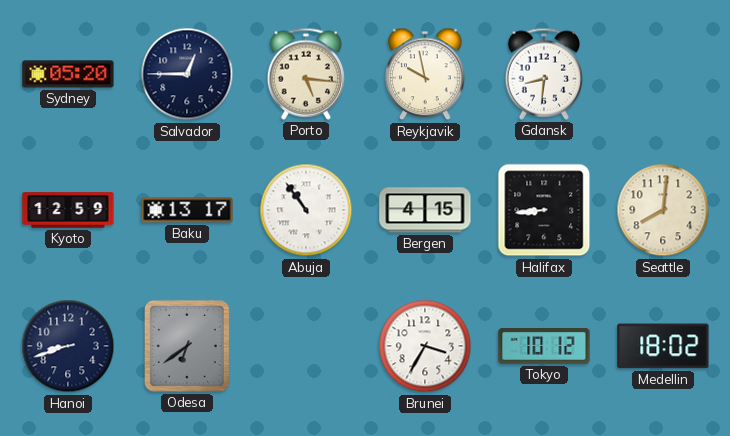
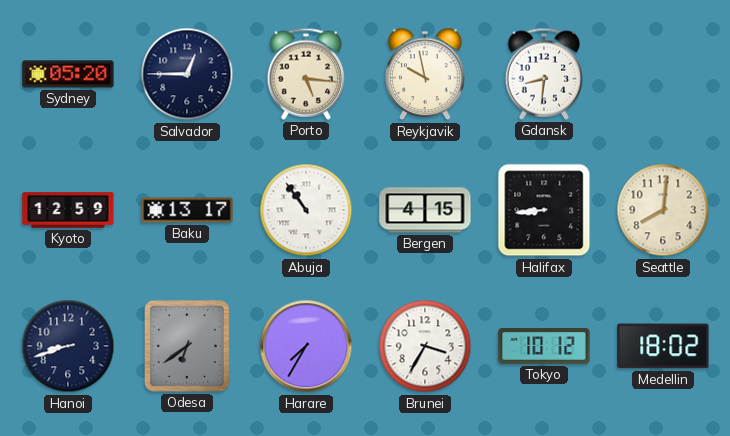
Harare: none -> 7:35 (306, 346)
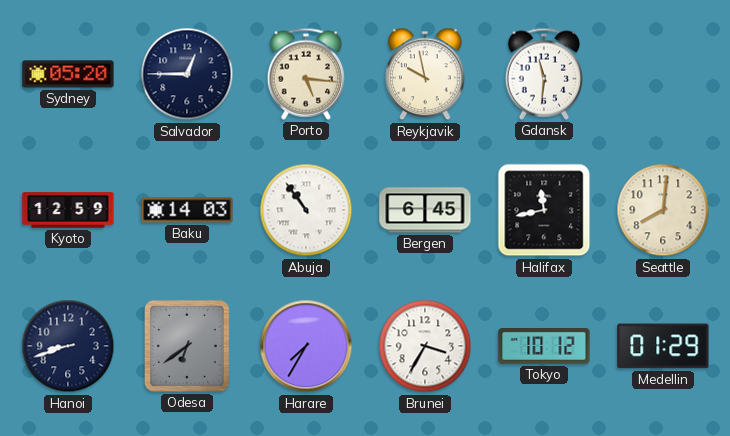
Gdansk: 8:31 -> 11:31 (543, 74)
Baku: 13:17 -> 14:03 (187, 210)
Bergen: 4:15 -> 6:45 (425, 210)
Halifax: 8:44 -> 11:43 (544, 210)
Medellin: 18:02 -> 01:29 (663, 346)
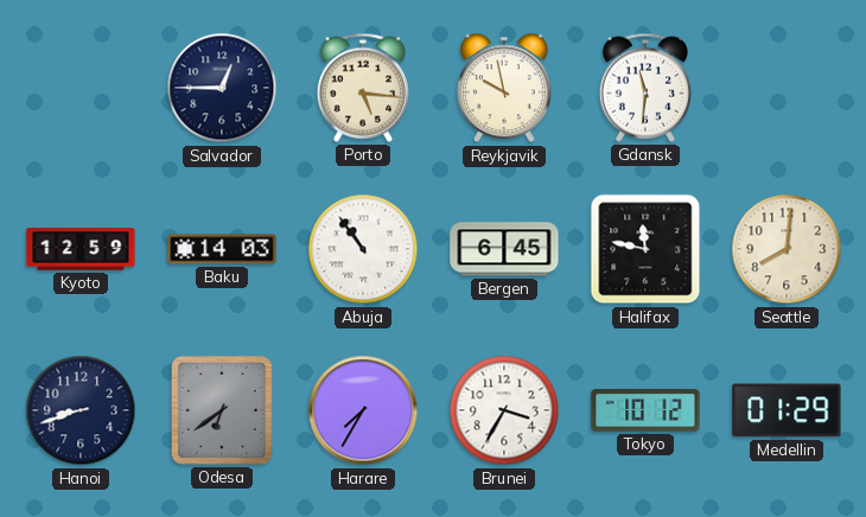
Sydney: 05:20 -> none (68, 74)
Halifax: 11:43 -> 11:47 (645, 249)
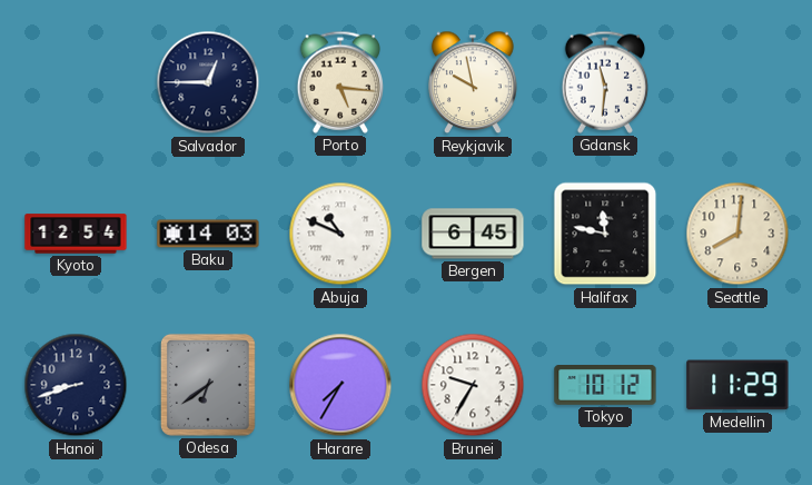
Kyoto: 12:59 -> 12:54 (76, 234)
Abuja: 10:54 -> 10:49 (340, 234)
Brunei: 3:35 -> 9:35 (473, 385)
Medellin: 01:29 -> 11:29 (737, 385)
